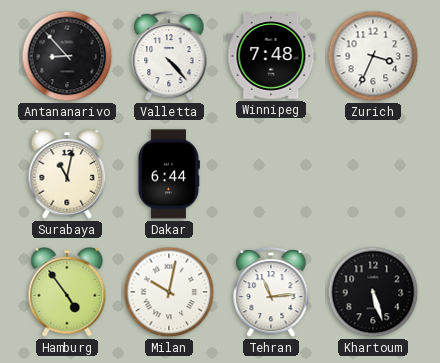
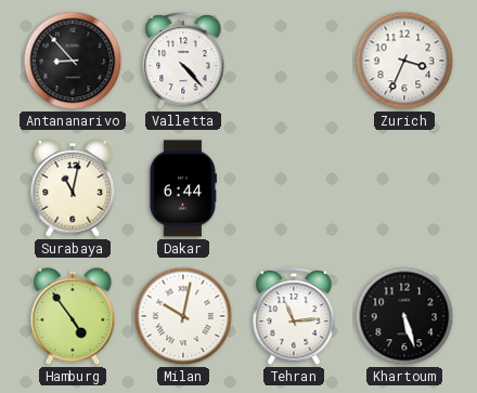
Winnipeg: 7:48 -> none (271, 57)
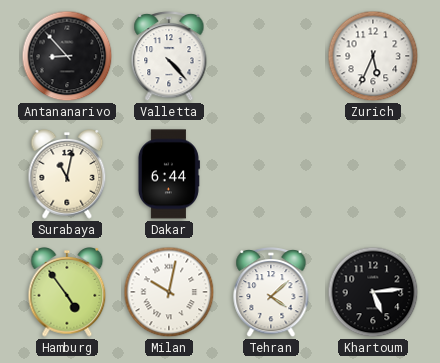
Zurich: 3:34 -> 5:34 (373, 56)
Tehran: 11:14 -> 4:08 (271, 293)
Khartoum: 5:27 -> 5:14 (373, 292)
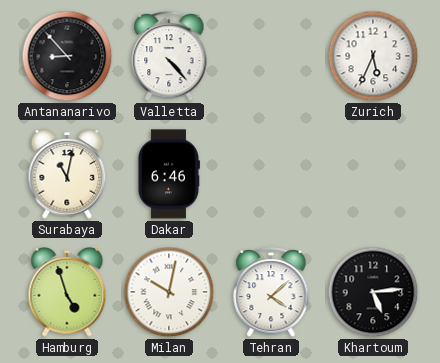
Dakar: 6:44 -> 6:46 (168, 174)
Hamburg: 4:54 -> 4:57 (67, 293)
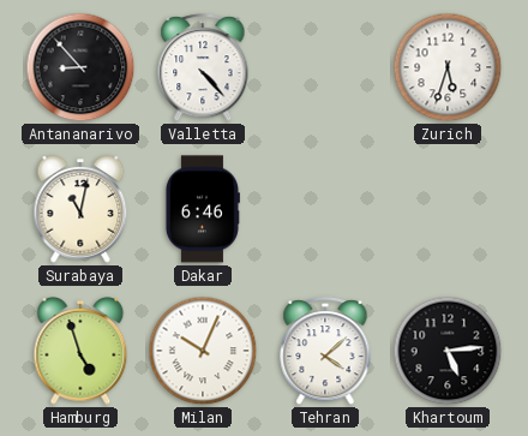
Zurich: 5:34 -> 5:33 (448, 67)
Milan: 10:02 -> 10:04 (203, 351)
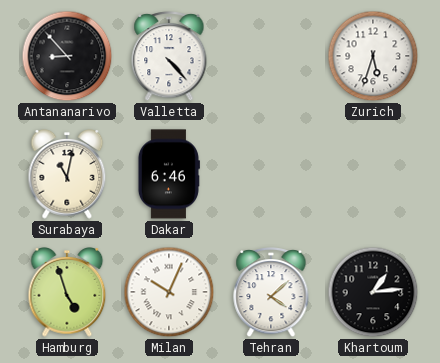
Khartoum: 5:14 -> 1:14 (373, 292)
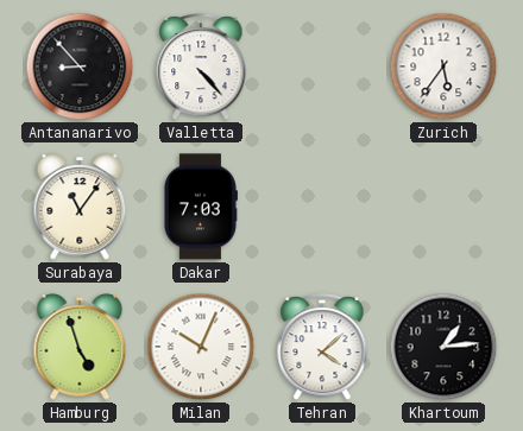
Zurich: 5:33 -> 5:36 (443, 66)
Surabaya: 11:02 -> 11:06 (80, 208)
Dakar: 6:46 -> 7:03 (200, 207)
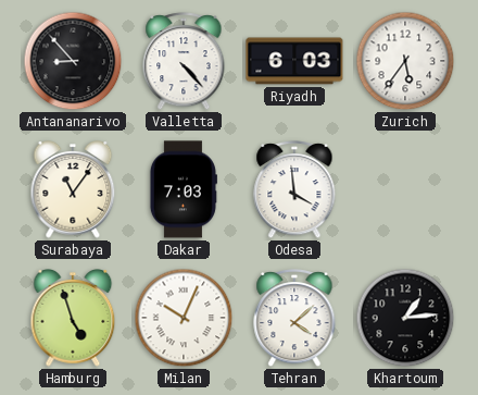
Riyadh: none -> 6:03 (294, 61)
Odesa: none -> 3:59 (294, 190)
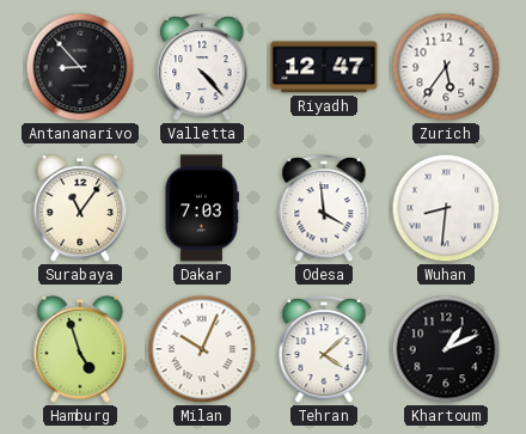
Riyadh: 6:03 -> 12:47 (324, 67)
Wuhan: none -> 8:31 (446, 208)
Khartoum: 1:14 -> 1:11 (446, 349)
